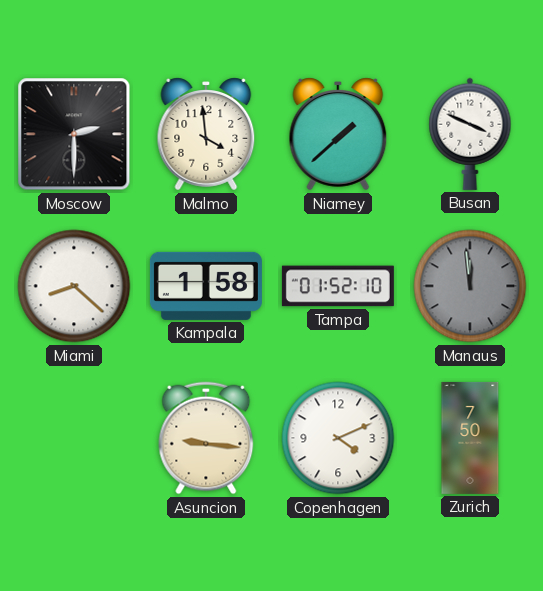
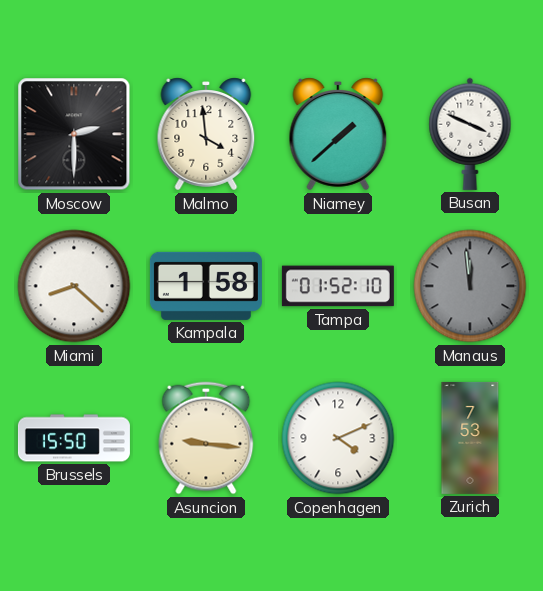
Brussels: none -> 15:50 (74, 438)
Zurich: 7:50 -> 7:53 (470, 438)
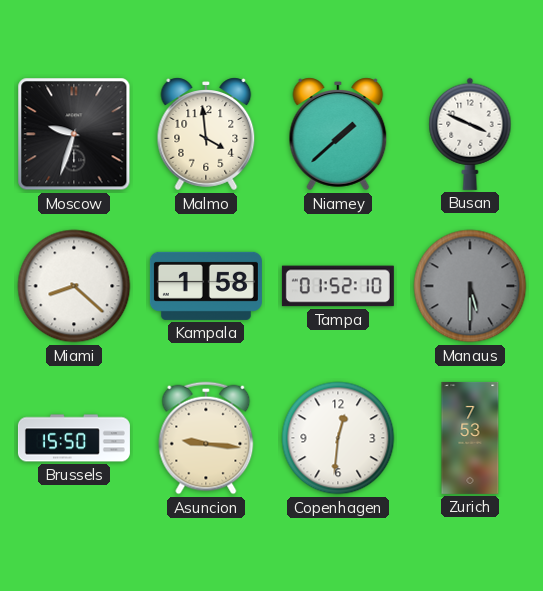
Moscow: 2:30 -> 9:33 (74, 134)
Manaus: 11:59 -> 5:30 (470, 286)
Copenhagen: 4:11 -> 12:31 (338, 438)
